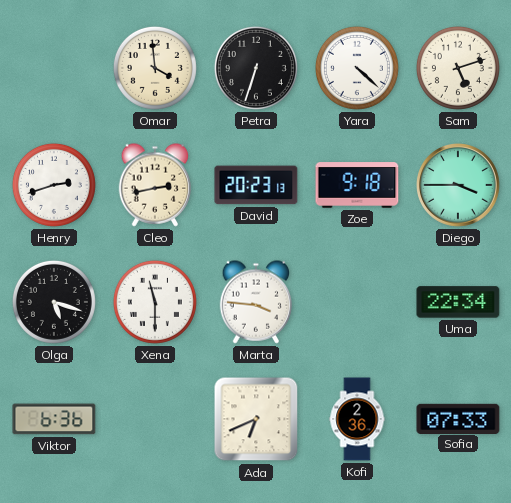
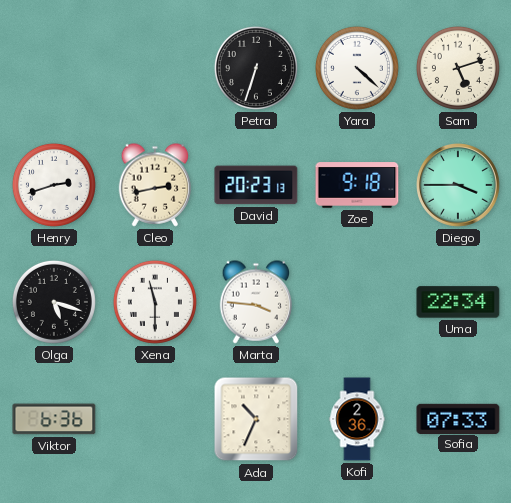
Omar: 3:59 -> none (155, 68)
Ada: 6:41 -> 10:34 (256, 419)
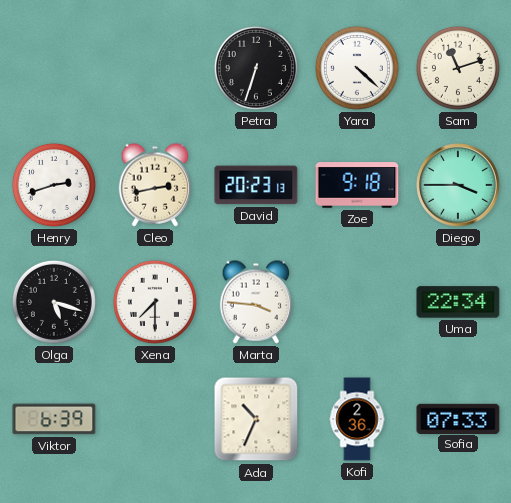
Sam: 5:12 -> 11:12 (458, 68)
Xena: 11:30 -> 7:30 (155, 302)
Viktor: 6:36 -> 6:39 (54, 419)
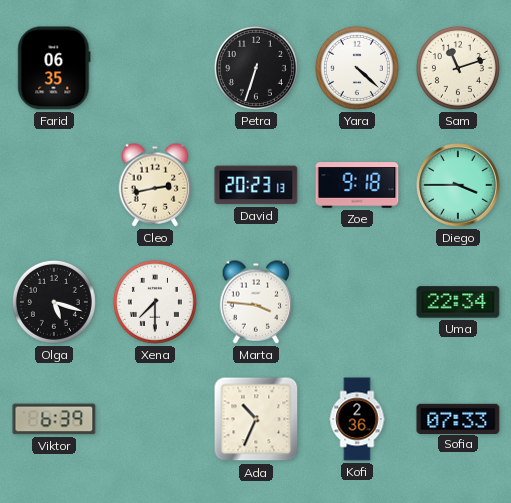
Farid: none -> 06:35 (54, 68)
Henry: 2:42 -> none (54, 185)
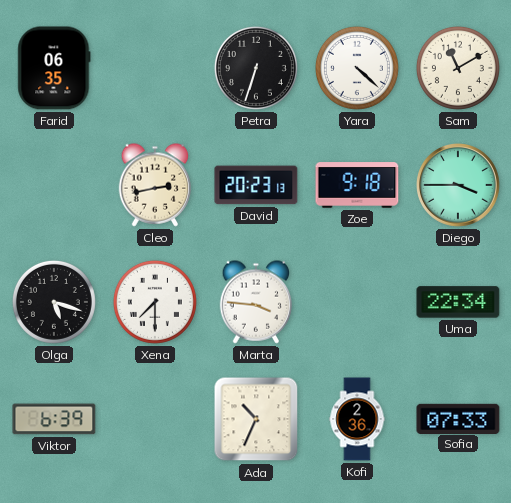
Sam: 11:12 -> 11:10 (458, 68)
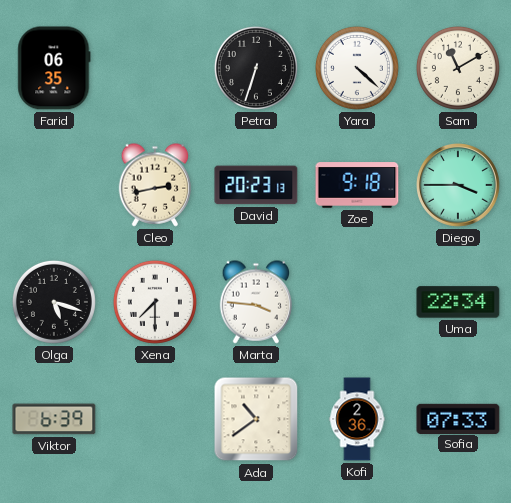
Ada: 10:34 -> 10:39 (256, 419)
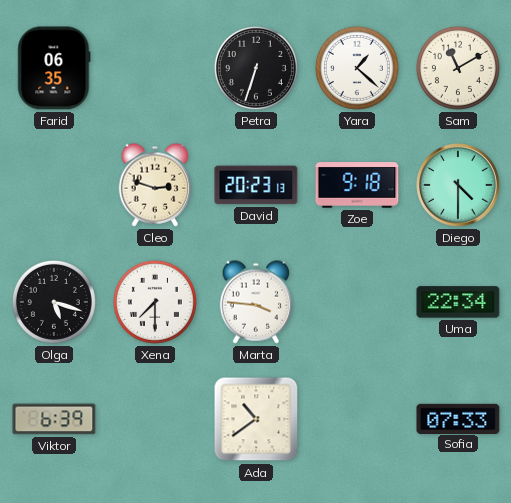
Yara: 4:22 -> 1:22 (357, 68)
Cleo: 2:43 -> 2:48 (155, 185)
Diego: 3:45 -> 4:30 (459, 186)
Kofi: 2:36 -> none (357, 419)
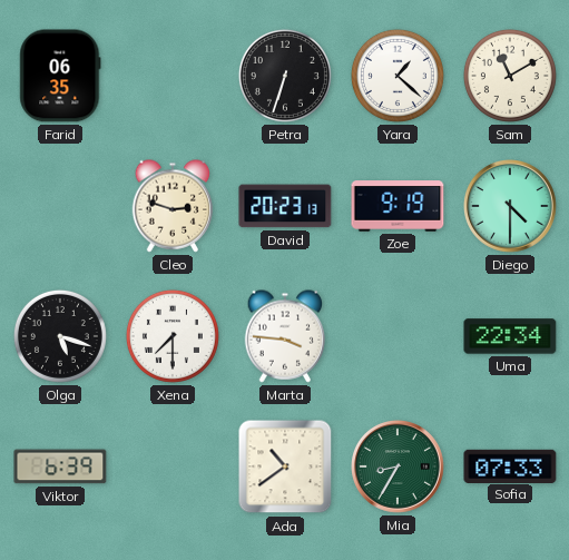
Zoe: 9:18 -> 9:19 (398, 206)
Mia: none -> 8:35 (399, 468)
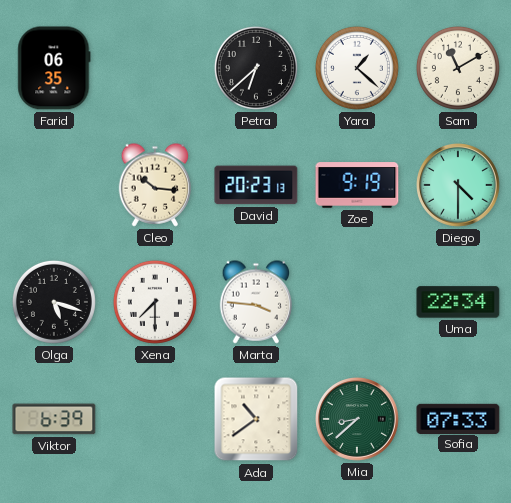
Petra: 6:33 -> 6:38 (256, 68)
Cleo: 2:48 -> 10:16 (155, 185)
Mia: 8:35 -> 8:38 (358, 420)
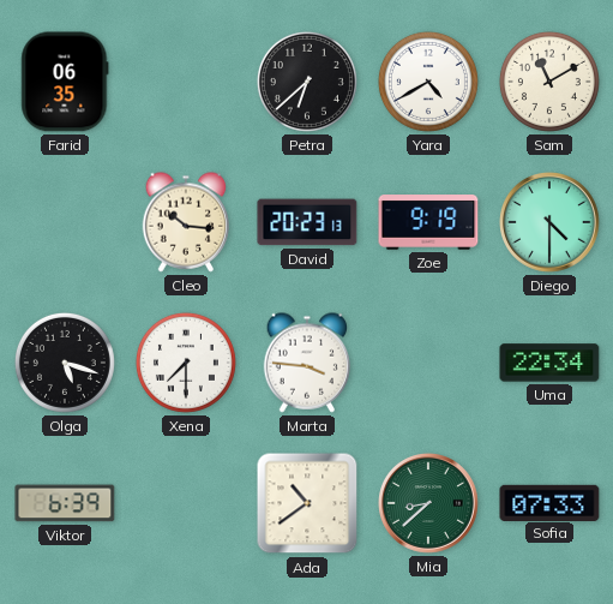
Yara: 1:22 -> 4:40 (428, 82)
